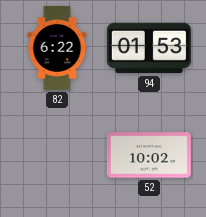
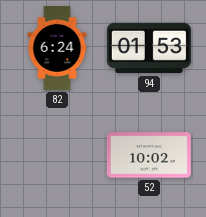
82: 6:22 -> 6:24 (57, 48)
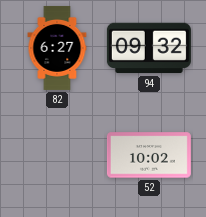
82: 6:24 -> 6:27 (57, 48)
94: 01:53 -> 09:32 (149, 48)
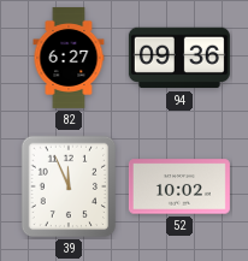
94: 09:32 -> 09:36 (179, 58)
39: none -> 11:56 (69, 186)
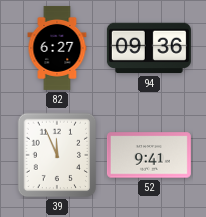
52: 10:02 -> 9:41 (149, 155)
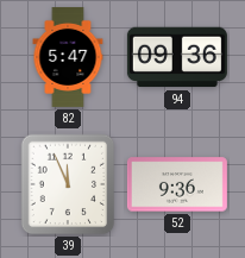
82: 6:27 -> 5:47 (68, 57)
52: 9:41 -> 9:36 (177, 184)
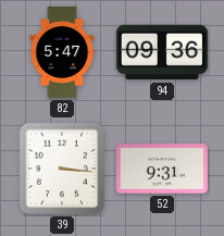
39: 11:56 -> 3:16 (62, 169)
52: 9:36 -> 9:31 (162, 169)
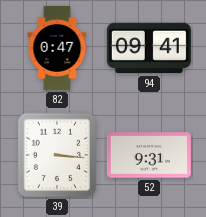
82: 5:47 -> 0:47 (57, 48)
94: 09:36 -> 09:41 (149, 48)
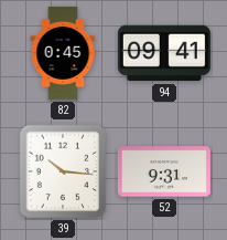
82: 0:47 -> 0:45 (63, 53)
39: 3:16 -> 10:16 (63, 171)
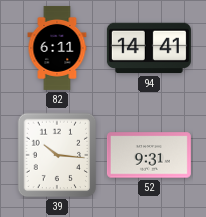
82: 0:45 -> 6:11 (57, 48)
94: 09:41 -> 14:41 (149, 48)
